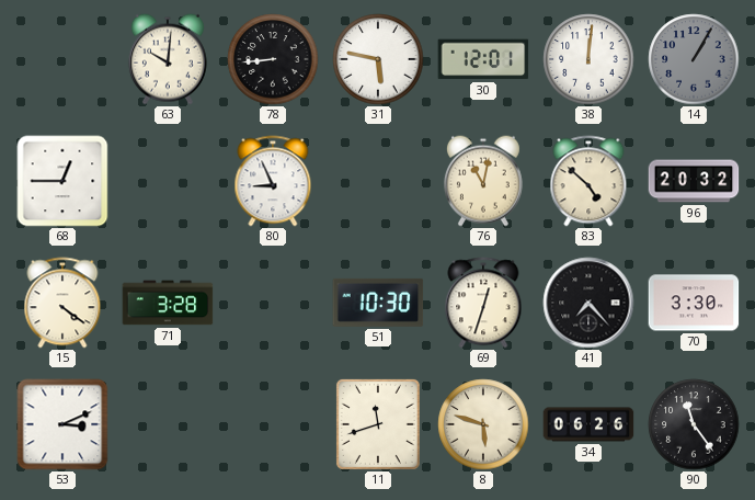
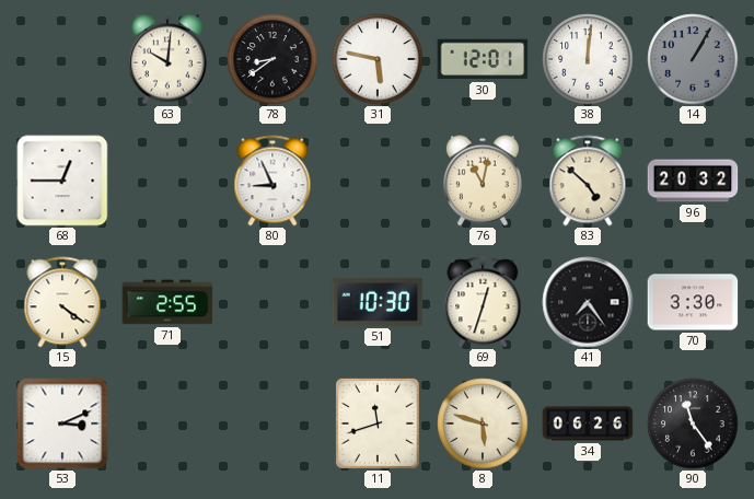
78: 8:44 -> 8:39 (272, 59)
71: 3:28 -> 2:55 (167, 302)
41: 7:23 -> 7:24 (588, 302)
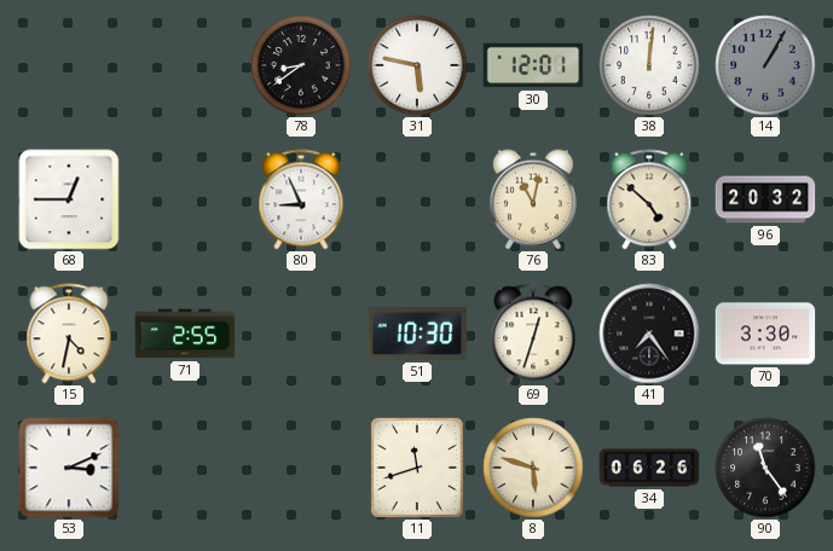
63: 10:01 -> none (167, 59)
15: 4:21 -> 4:32 (69, 333)
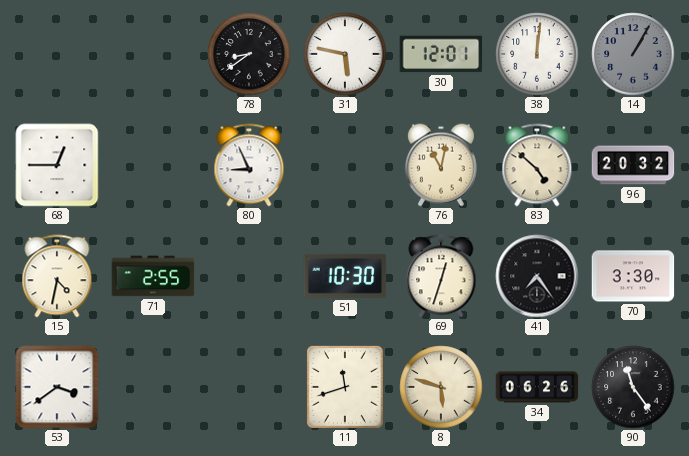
53: 3:11 -> 3:39 (57, 387)
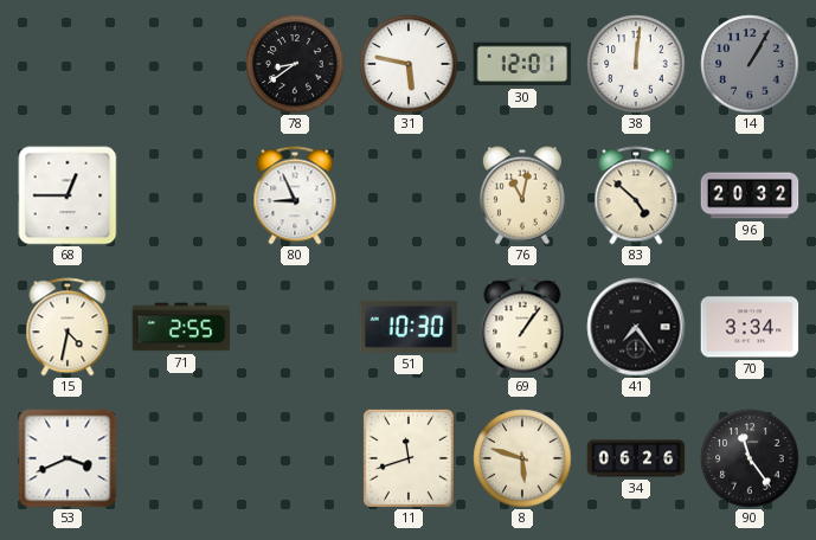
69: 12:33 -> 1:06 (522, 327)
70: 3:30 -> 3:34 (750, 327)
53: 3:39 -> 3:41 (68, 458)
